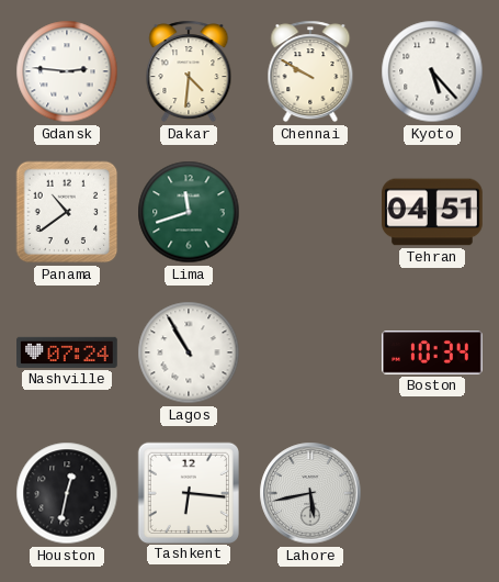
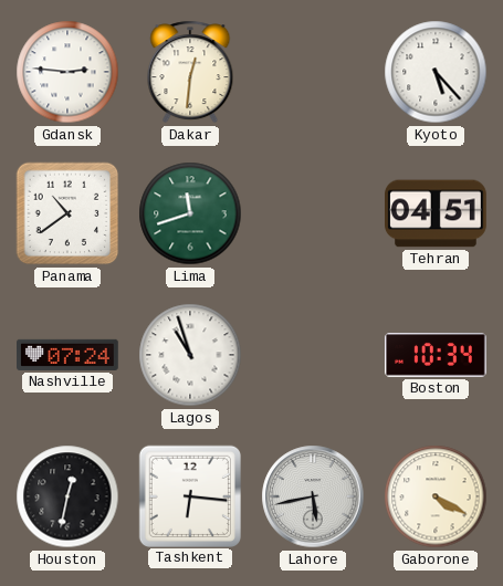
Dakar: 4:31 -> 12:31 (190, 72)
Chennai: 9:50 -> none (310, 71)
Lagos: 10:55 -> 10:57 (190, 355)
Gaborone: none -> 4:20 (436, 496)
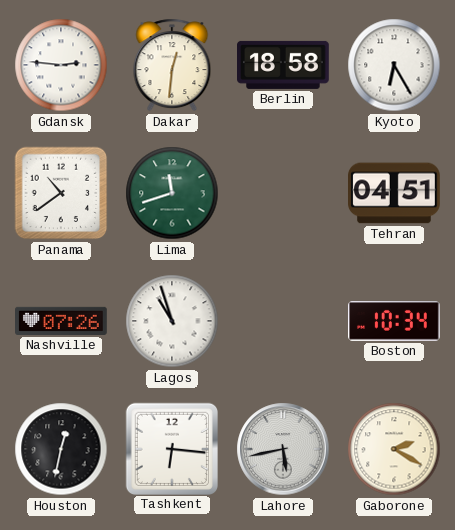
Berlin: none -> 18:58 (284, 65)
Kyoto: 5:23 -> 6:25 (394, 65)
Nashville: 07:24 -> 07:26 (62, 321)
Gaborone: 4:20 -> 2:20 (394, 449)
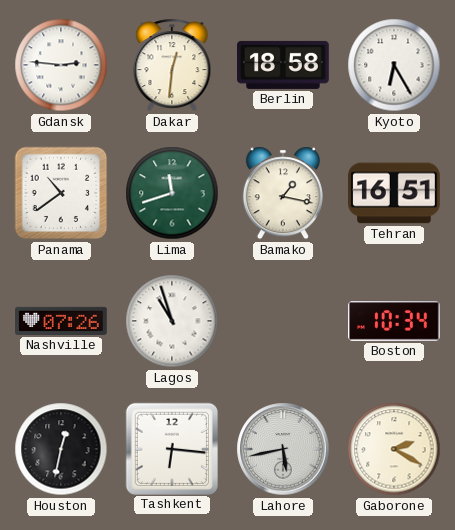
Bamako: none -> 1:17 (283, 193)
Tehran: 04:51 -> 16:51 (395, 193)
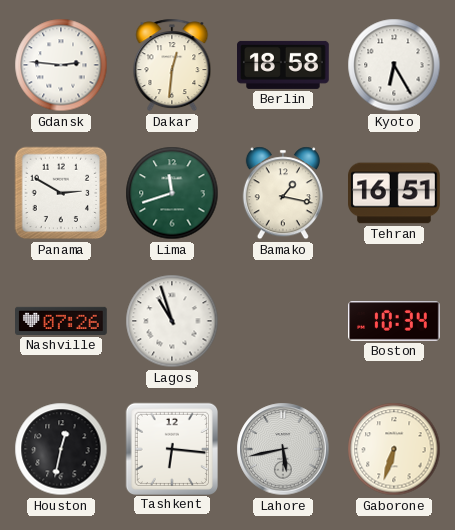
Panama: 10:39 -> 2:50 (61, 193)
Gaborone: 2:20 -> 6:33 (394, 449)
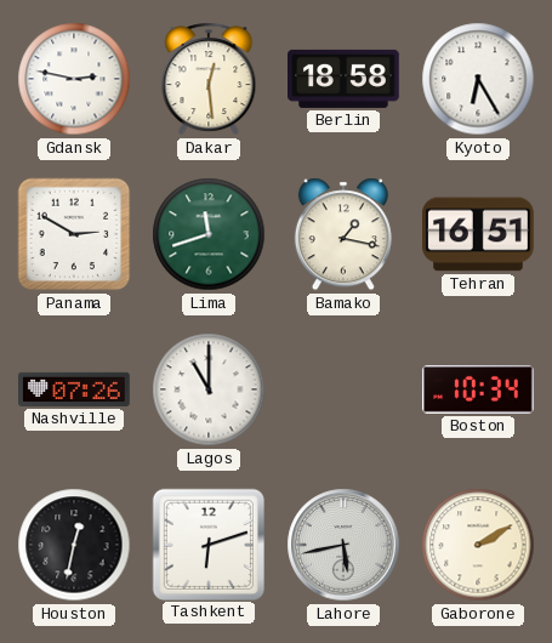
Gdansk: 2:46 -> 2:47 (74, 79)
Dakar: 12:31 -> 12:29 (209, 79)
Lagos: 10:57 -> 11:00 (209, 389)
Tashkent: 6:16 -> 6:12 (207, 544)
Gaborone: 6:33 -> 2:10 (478, 545)
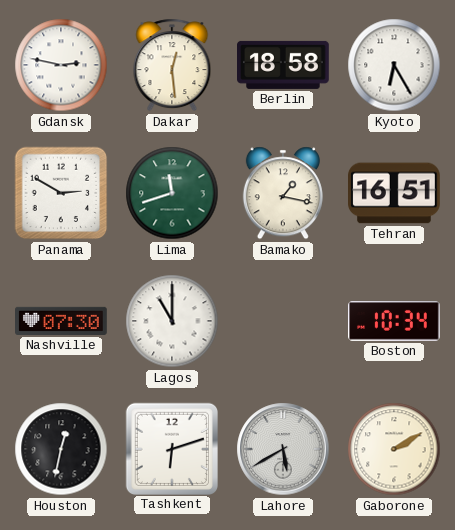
Nashville: 07:26 -> 07:30 (62, 321)
Lahore: 5:43 -> 5:40 (283, 449)
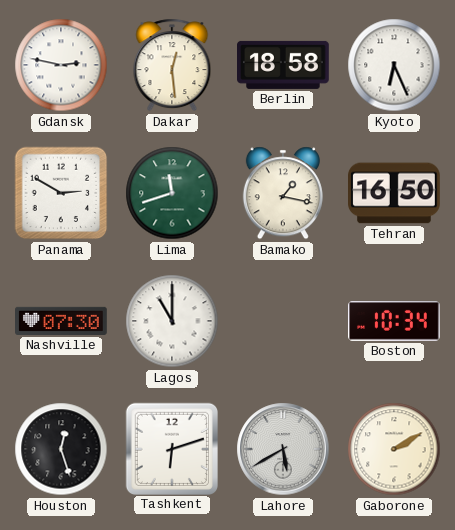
Kyoto: 6:25 -> 6:26 (394, 65)
Tehran: 16:51 -> 16:50 (395, 193)
Houston: 12:32 -> 12:27 (61, 449)
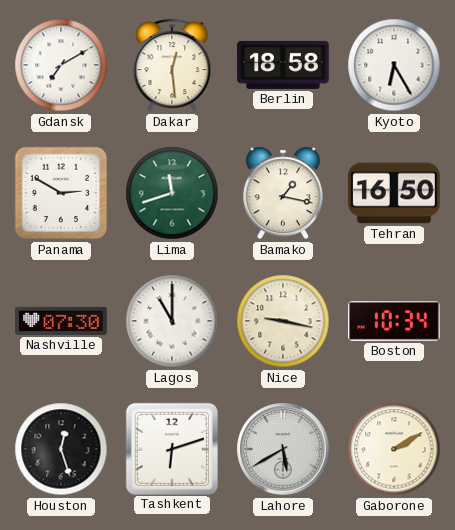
Gdansk: 2:47 -> 7:10 (61, 65)
Kyoto: 6:26 -> 6:25 (394, 65)
Nice: none -> 9:17 (283, 321)
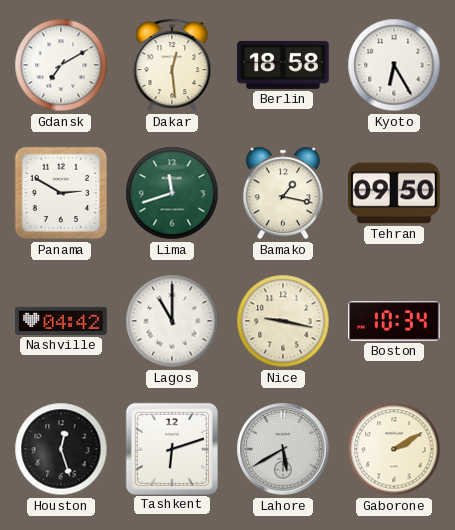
Tehran: 16:50 -> 09:50 (395, 193)
Nashville: 07:30 -> 04:42 (62, 321)
